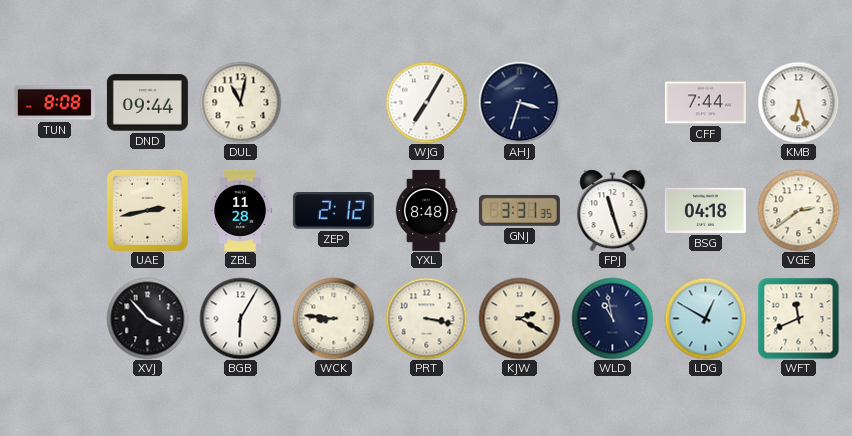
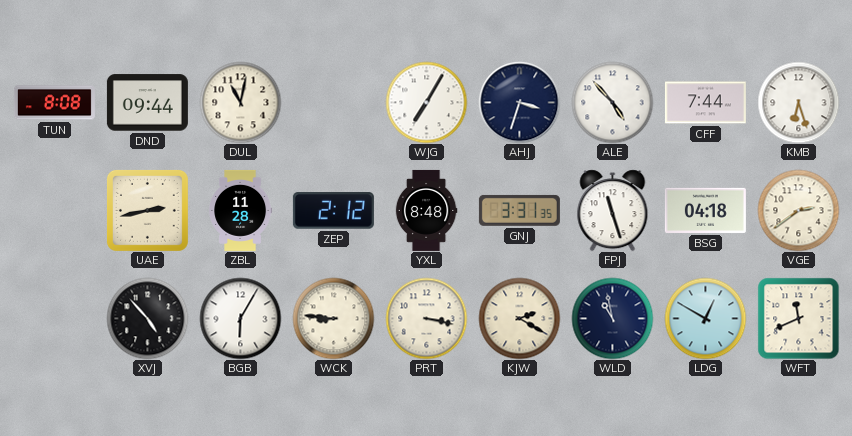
ALE: none -> 4:53 (612, 102)
XVJ: 3:53 -> 4:53 (147, 318)
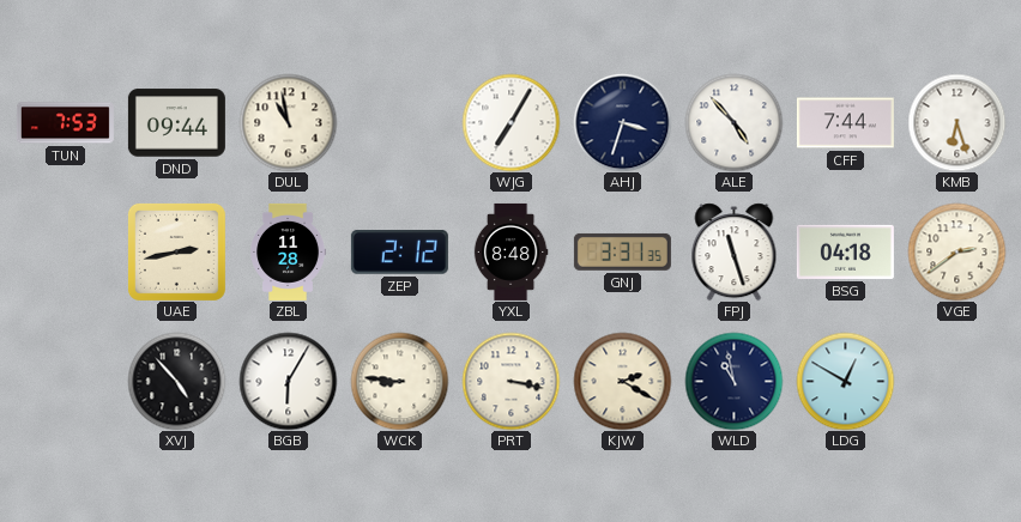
TUN: 8:08 -> 7:53 (65, 123)
DUL: 11:02 -> 10:58 (288, 122)
WFT: 11:41 -> none (798, 318)
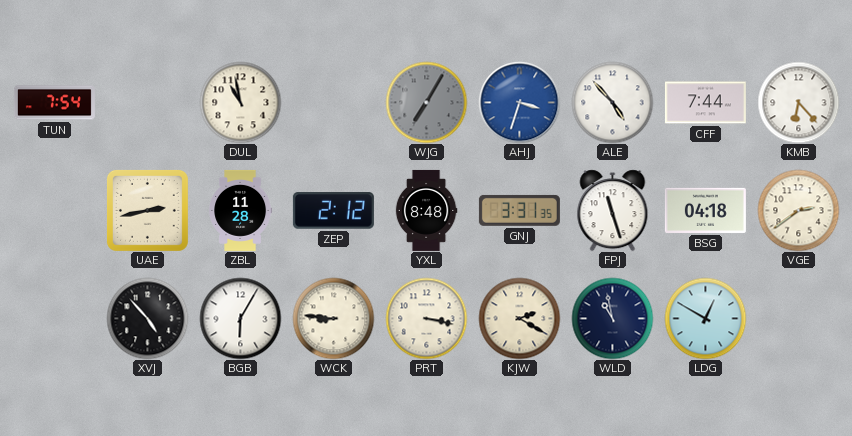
TUN: 7:53 -> 7:54 (54, 103)
DND: 09:44 -> none (176, 123)
WJG dial: white -> grey (426, 102)
AHJ dial: navy -> blue (519, 102)
KMB: 6:27 -> 6:23 (798, 102)
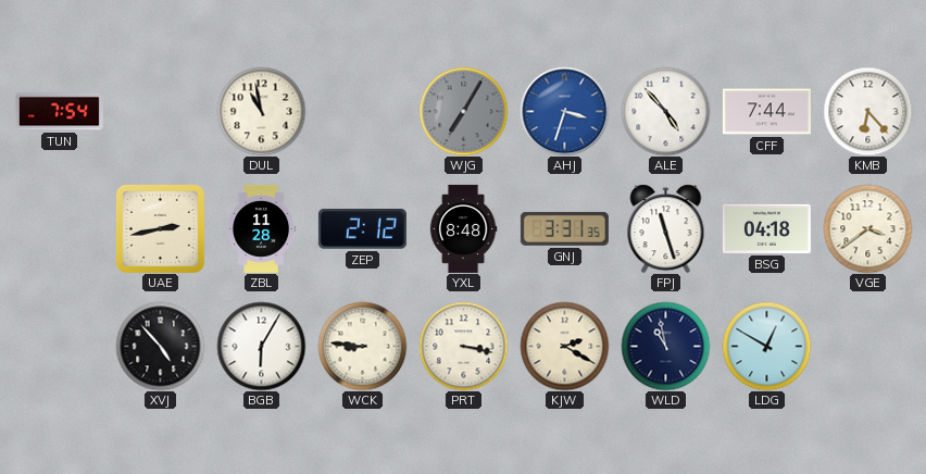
VGE: 2:39 -> 3:39 (867, 228)
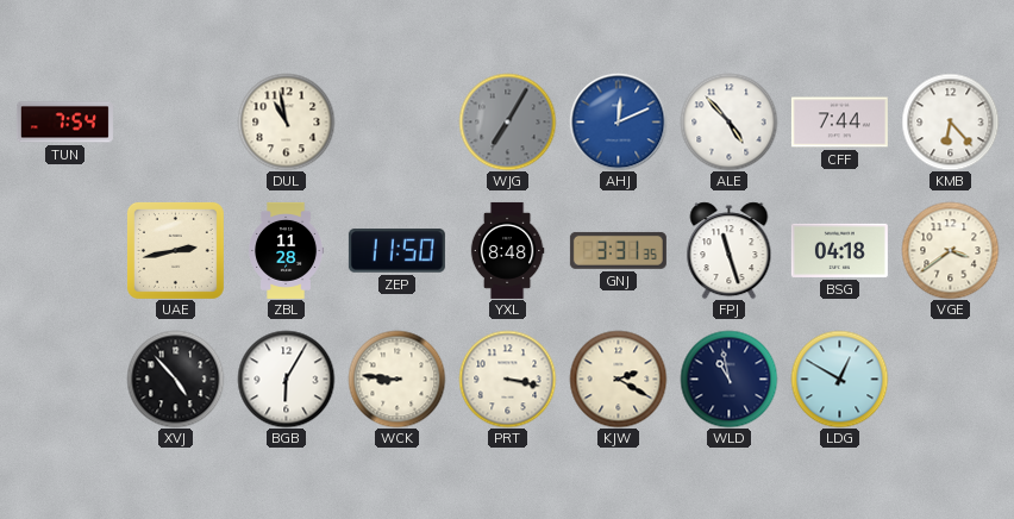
AHJ: 3:33 -> 12:11 (618, 121)
ZEP: 2:12 -> 11:50 (396, 251)
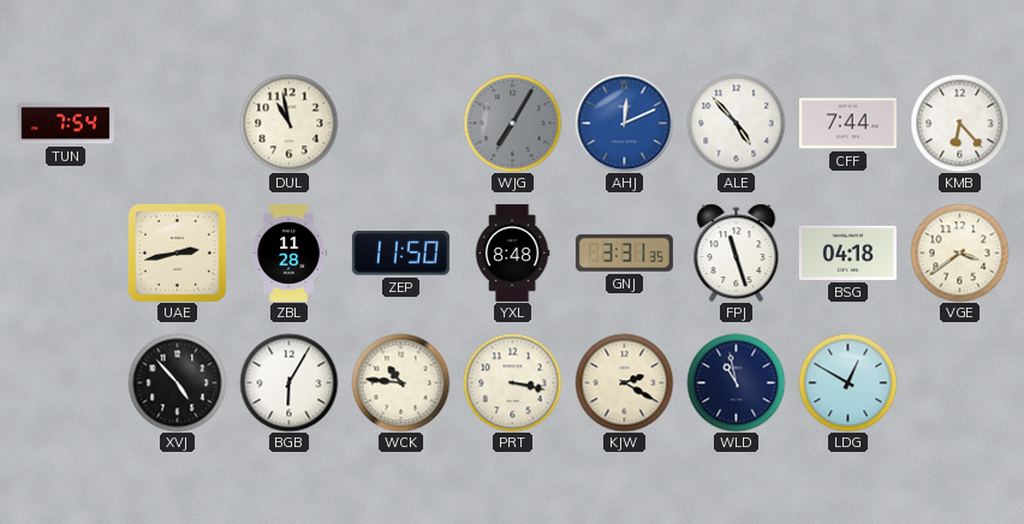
WCK: 8:46 -> 10:46 (400, 382)
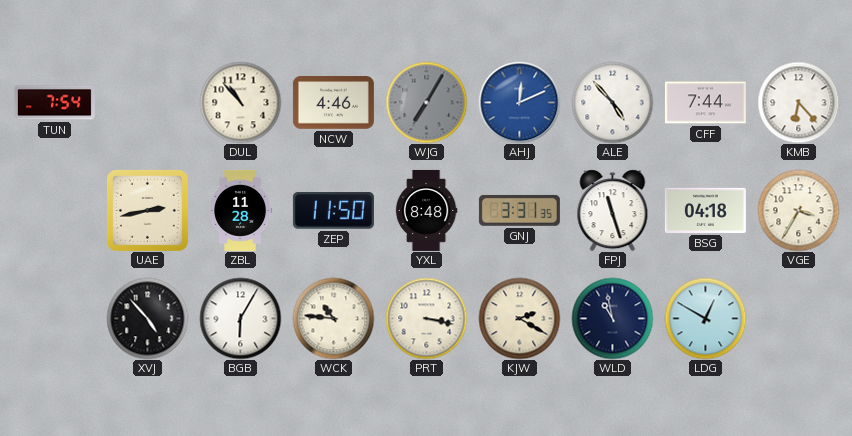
DUL: 10:58 -> 10:53 (240, 102)
NCW: none -> 4:46 (333, 103)
VGE: 3:39 -> 3:35 (798, 210)
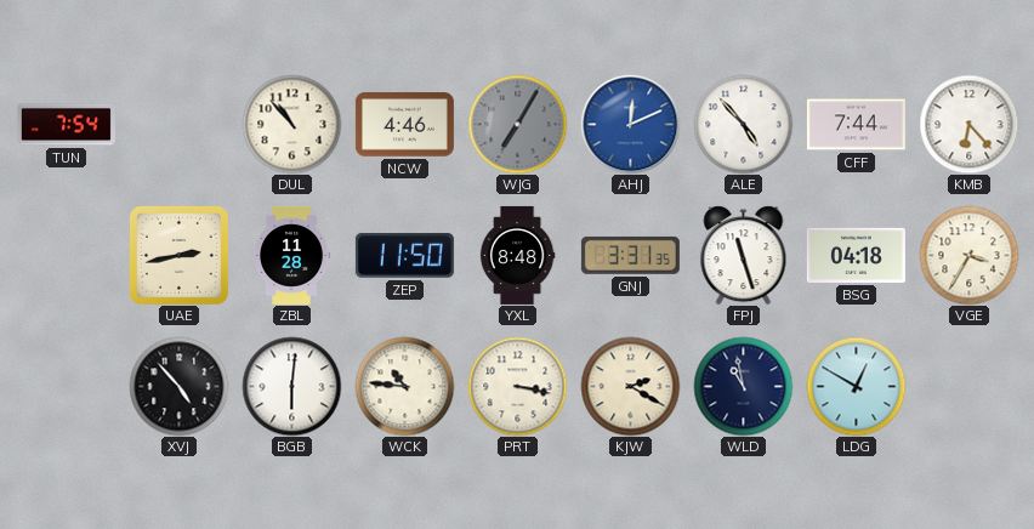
BGB: 6:05 -> 6:01 (291, 386)
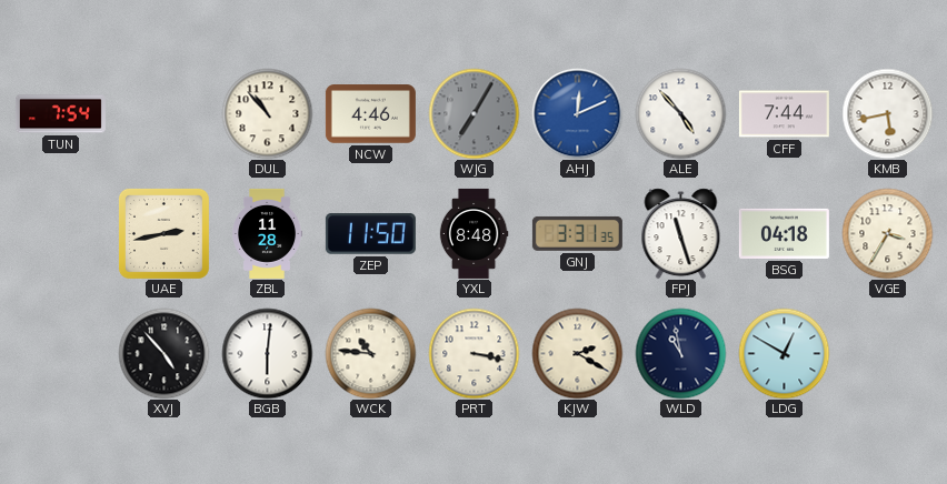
KMB: 6:23 -> 5:43 (887, 113)
